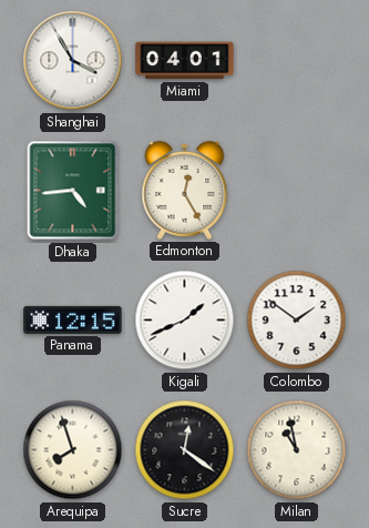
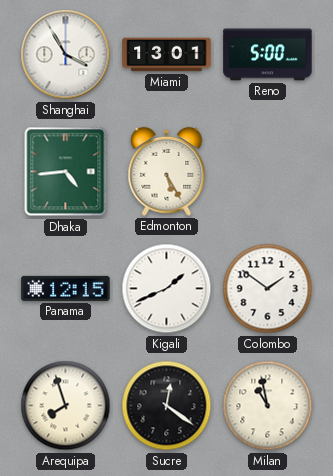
Miami: 04:01 -> 13:01 (167, 55)
Reno: none -> 5:00 (268, 55)
Edmonton: 12:25 -> 5:25 (167, 171)
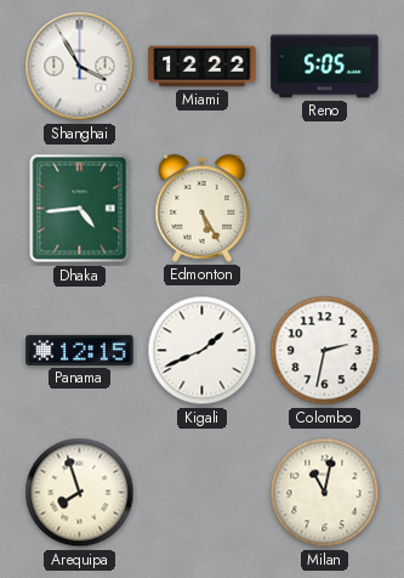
Miami: 13:01 -> 12:22 (203, 67)
Reno: 5:00 -> 5:05 (325, 67)
Colombo: 1:51 -> 2:32 (325, 351)
Sucre: 12:21 -> none (167, 406)
Milan: 10:58 -> 11:02 (325, 493)
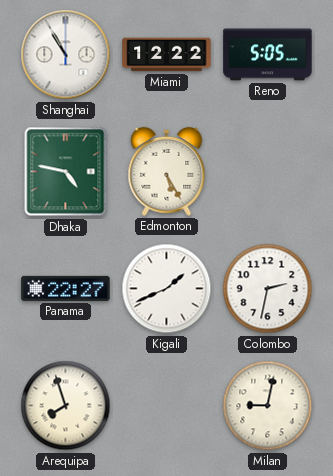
Shanghai: 3:55 -> 10:55 (66, 55)
Dhaka: 4:44 -> 4:47 (66, 172)
Panama: 12:15 -> 22:27 (66, 288)
Milan: 11:02 -> 9:02 (268, 406)
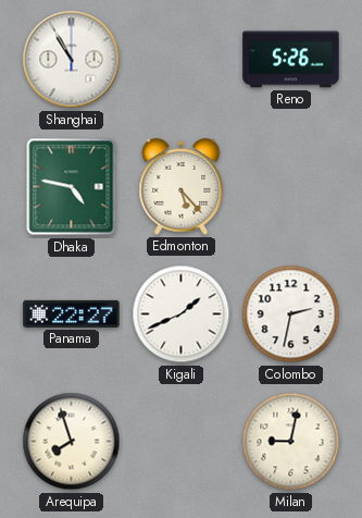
Miami: 12:22 -> none (167, 55)
Reno: 5:05 -> 5:26 (291, 60)
Edmonton: 5:25 -> 5:23 (182, 186)
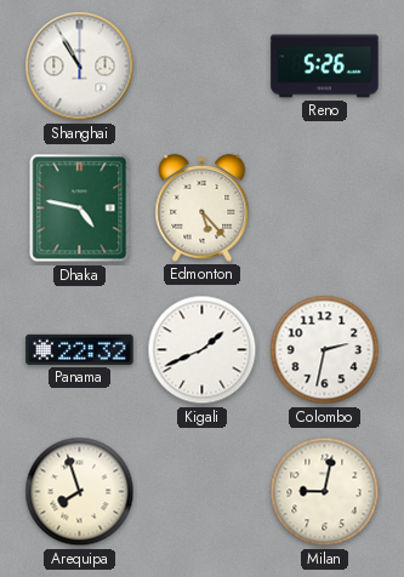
Panama: 22:27 -> 22:32 (80, 349)
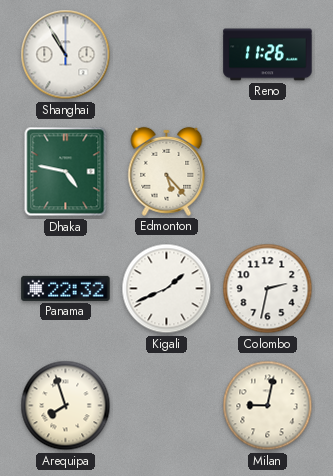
Reno: 5:26 -> 11:26 (268, 55)
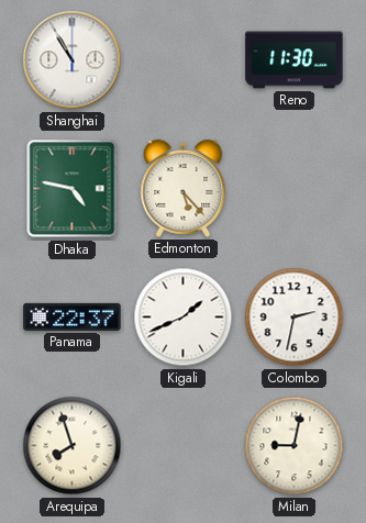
Reno: 11:26 -> 11:30 (295, 60)
Panama: 22:32 -> 22:37 (73, 316)
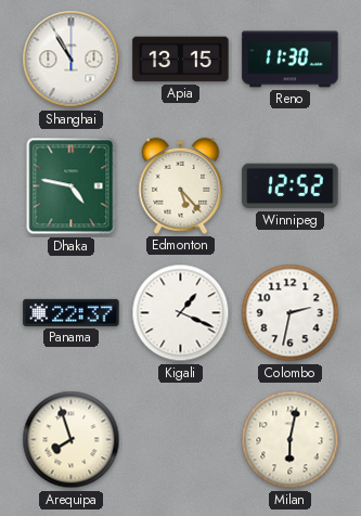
Apia: none -> 13:15 (181, 60)
Winnipeg: none -> 12:52 (291, 186)
Kigali: 1:41 -> 1:19 (181, 313)
Milan: 9:02 -> 6:02 (291, 440)
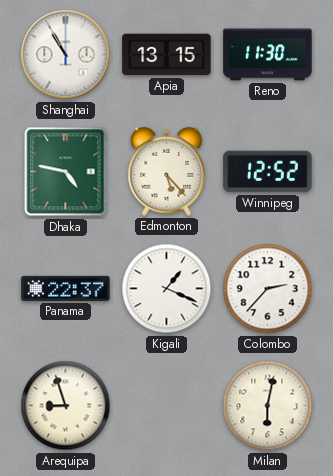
Colombo: 2:32 -> 2:37 (268, 289)
Arequipa: 7:57 -> 8:57 (66, 406)
